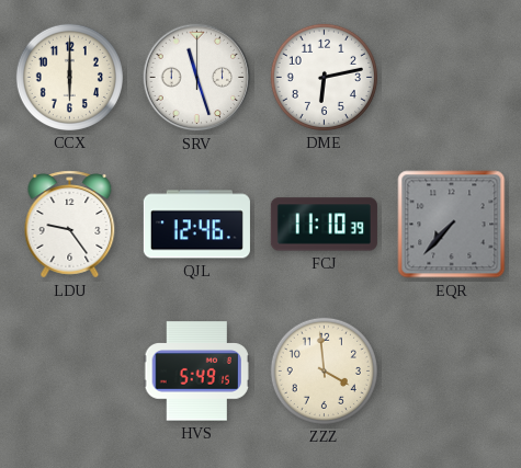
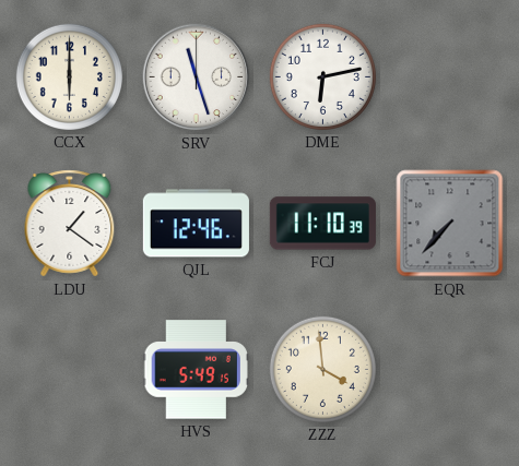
LDU: 9:24 -> 1:21 (70, 224)
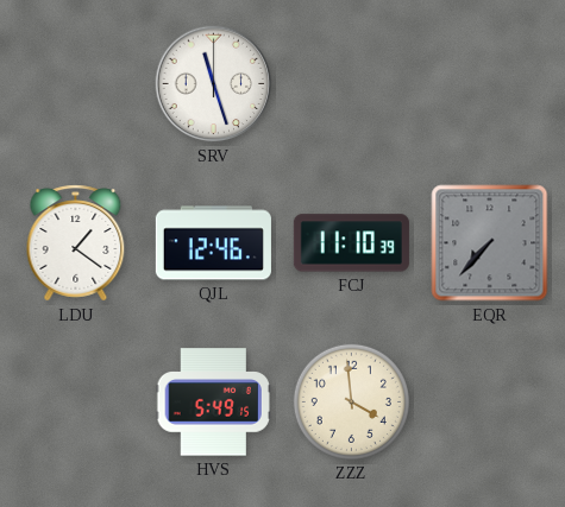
CCX: 6:00 -> none (69, 76)
DME: 6:13 -> none (322, 76)
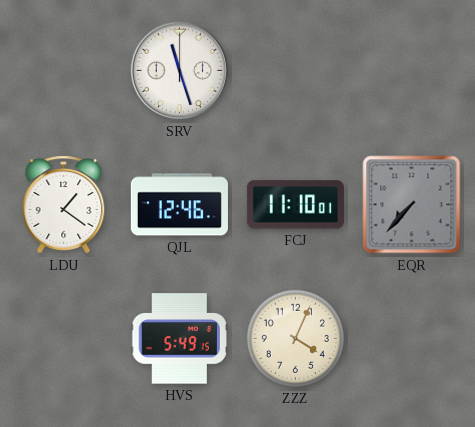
FCJ: 11:10:39 -> 11:10:01 (295, 205)
ZZZ: 3:59 -> 4:04 (295, 338)
